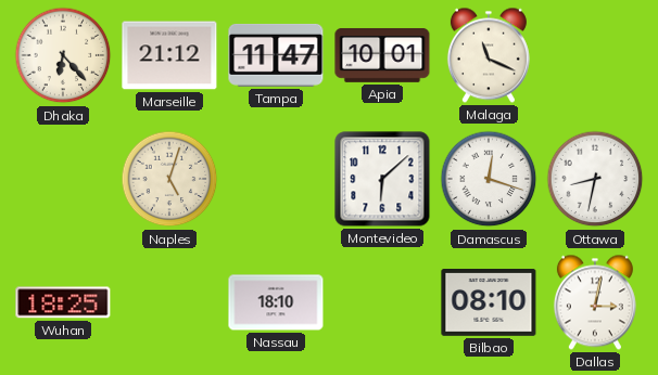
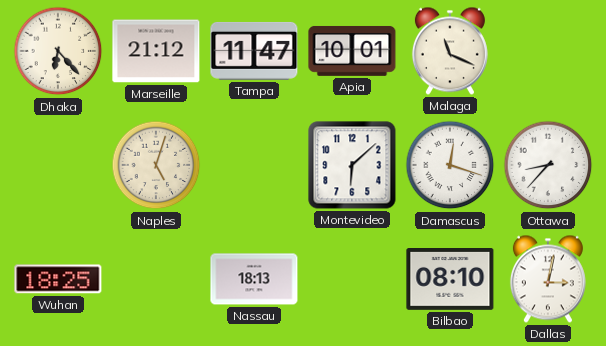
Ottawa: 8:32 -> 8:37 (548, 165)
Nassau: 18:10 -> 18:13 (254, 279)
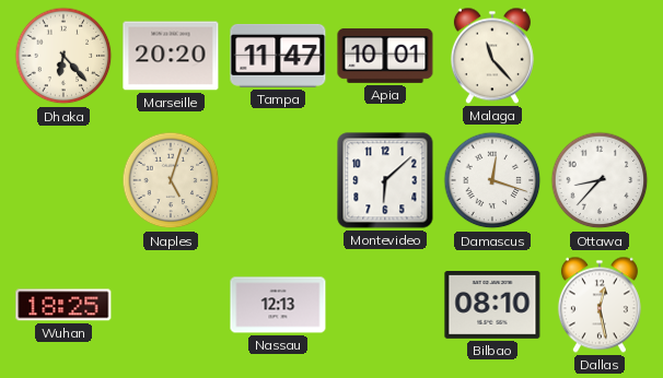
Marseille: 21:12 -> 20:20 (171, 56)
Malaga: 11:19 -> 11:23 (492, 56)
Nassau: 18:13 -> 12:13 (278, 305)
Dallas: 3:02 -> 12:28 (600, 305)
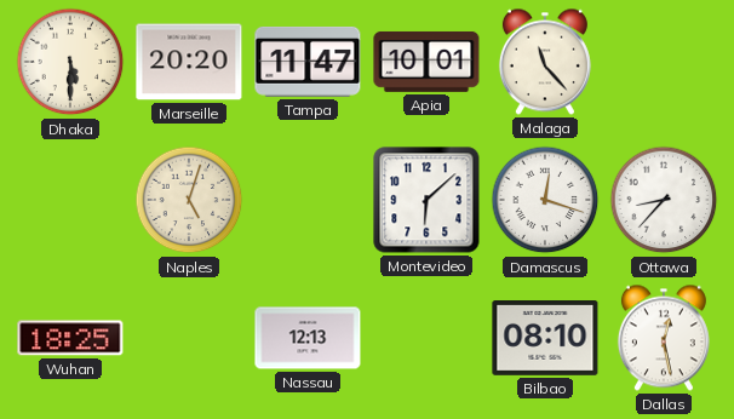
Dhaka: 6:23 -> 5:30 (70, 62)
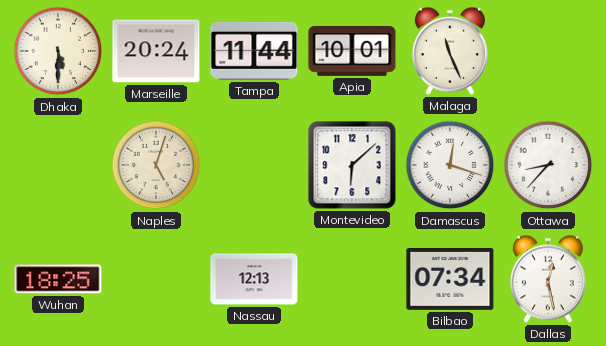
Marseille: 20:20 -> 20:24 (156, 51)
Tampa: 11:47 -> 11:44 (254, 51)
Malaga: 11:23 -> 11:26 (450, 51)
Bilbao: 08:10 -> 07:34 (450, 280)
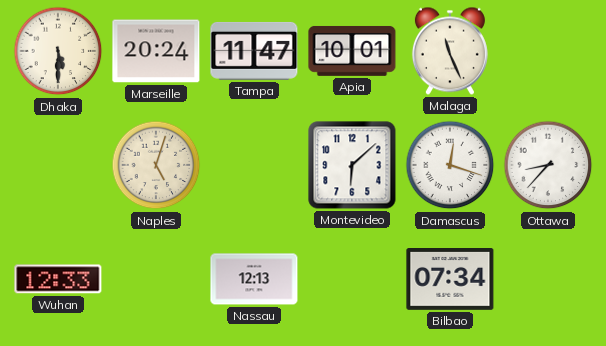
Tampa: 11:44 -> 11:47 (254, 51)
Wuhan: 18:25 -> 12:33 (58, 279)
Dallas: 12:28 -> none (548, 279)
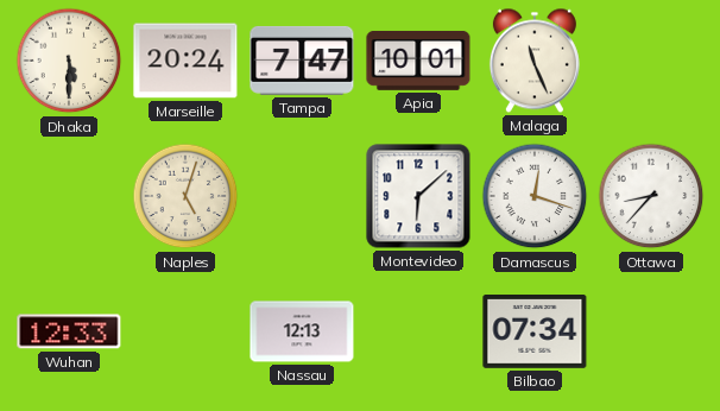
Tampa: 11:47 -> 7:47 (302, 61)
